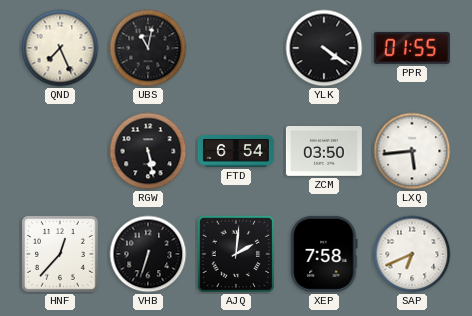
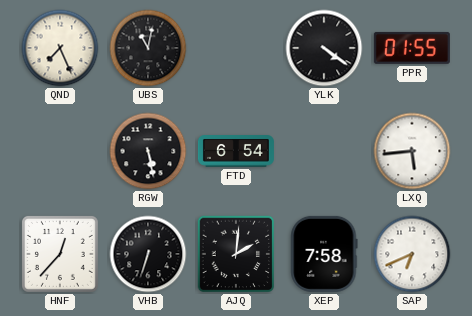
ZCM: 03:50 -> none (324, 152)
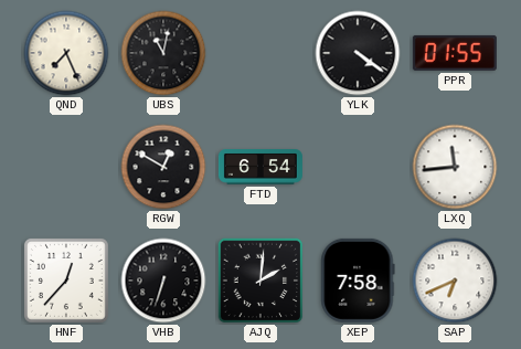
RGW: 5:28 -> 12:50 (163, 167)
LXQ: 5:44 -> 11:44 (455, 167)
